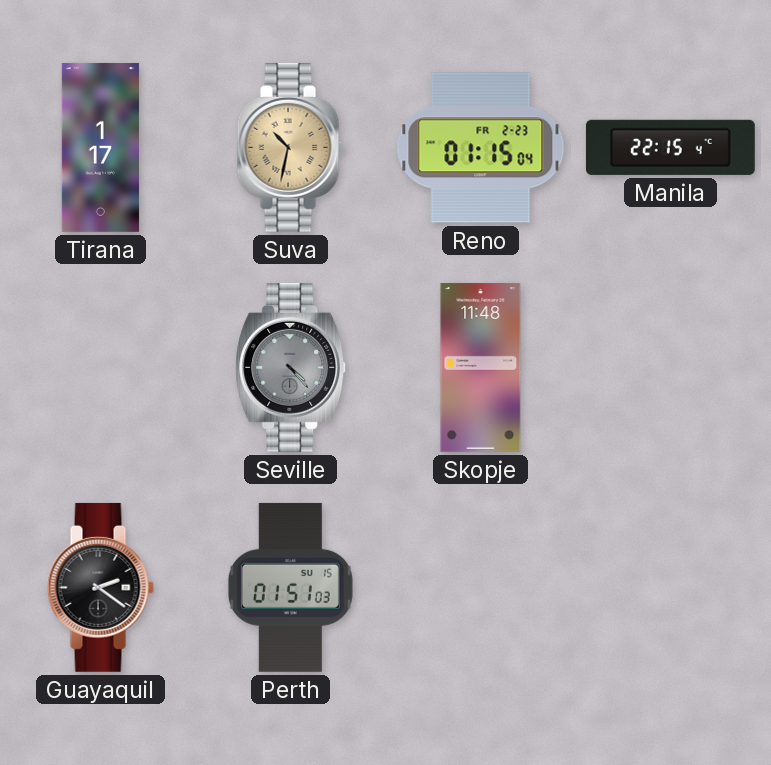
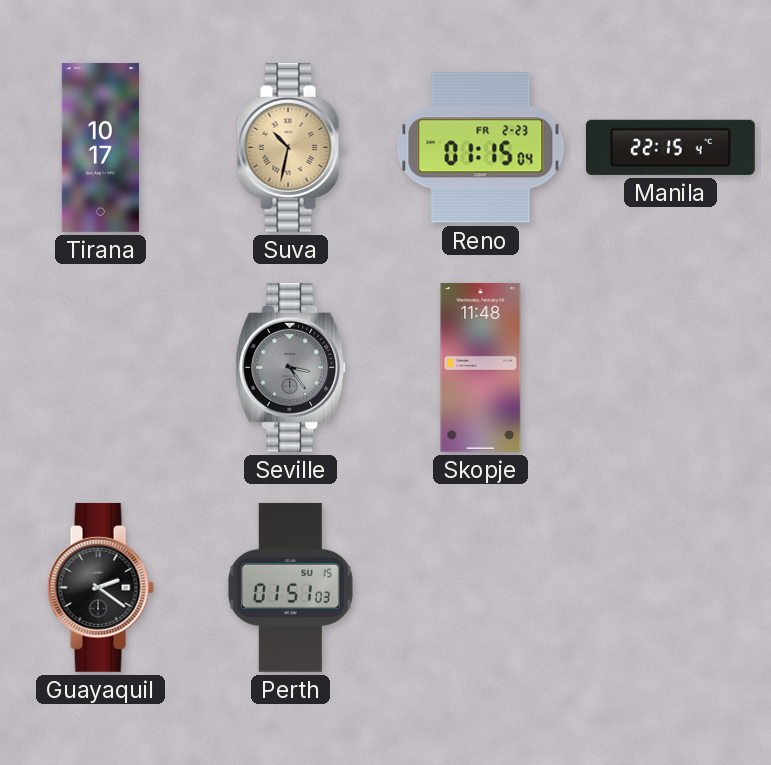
Tirana: 1:17 -> 10:17 (100, 147)
Seville: 4:23 -> 3:24 (291, 367)
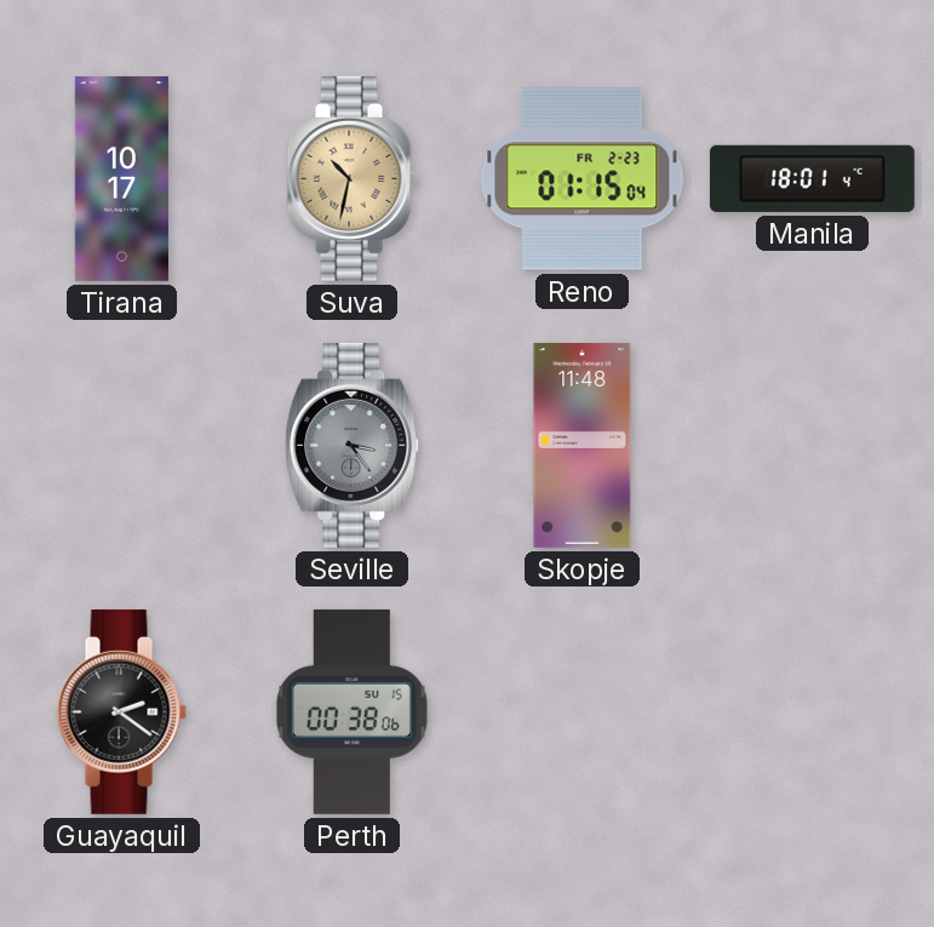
Manila: 22:15 -> 18:01 (812, 178)
Perth: 01:51 -> 00:38 (351, 711)
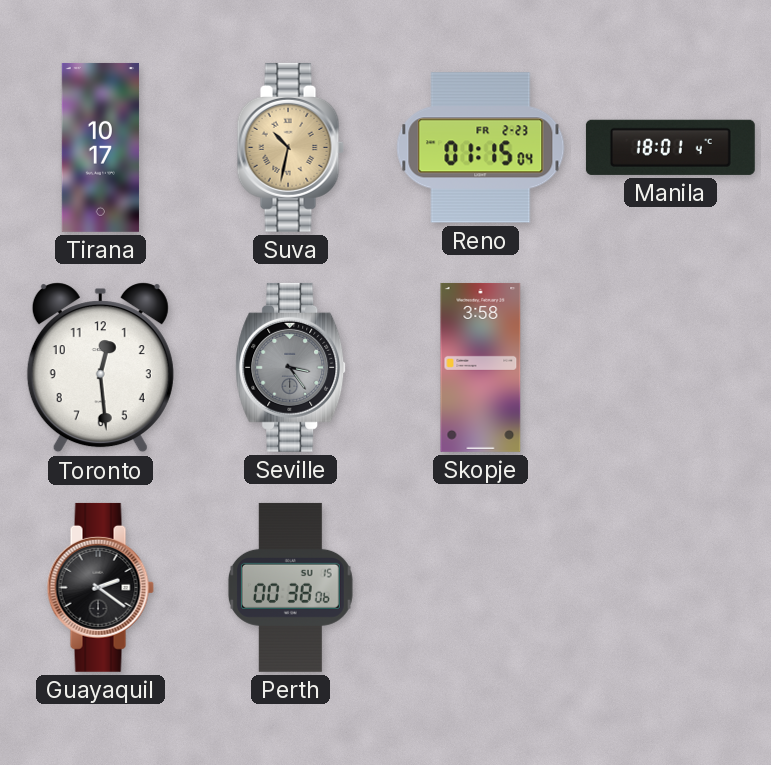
Toronto: none -> 12:29 (100, 368)
Skopje: 11:48 -> 3:58 (481, 367)
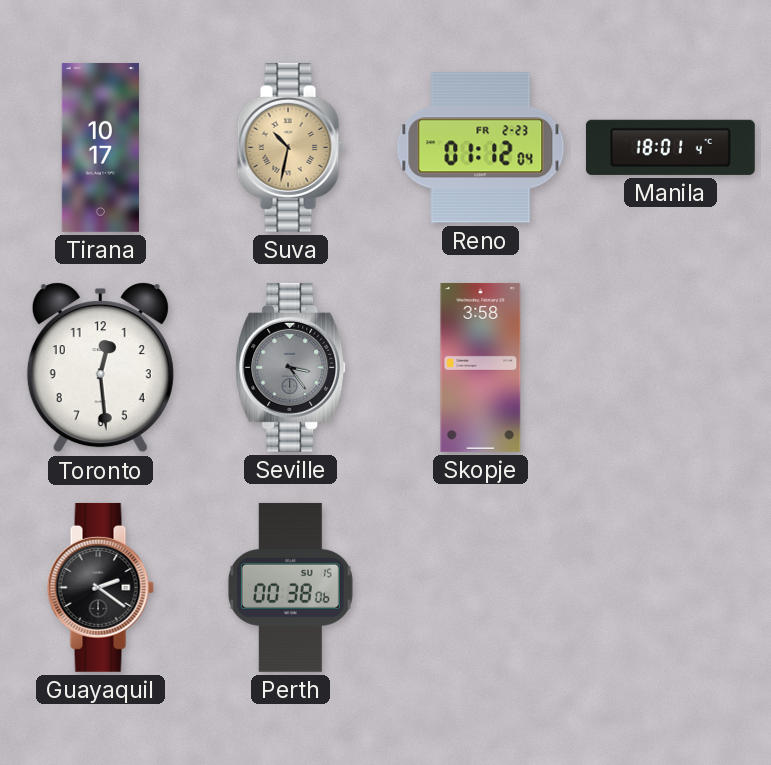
Reno: 01:15 -> 01:12 (481, 148)
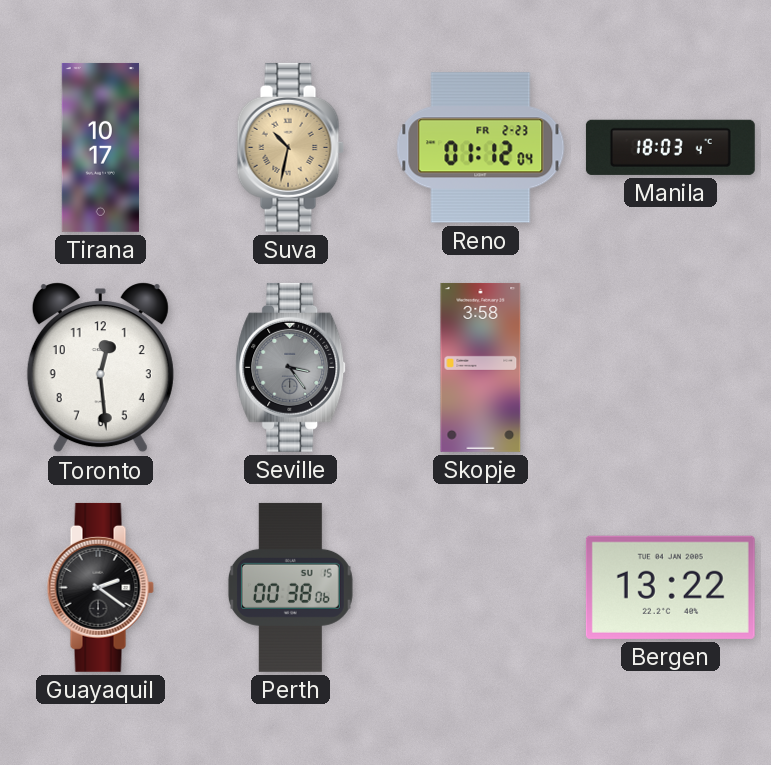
Manila: 18:01 -> 18:03 (670, 147)
Bergen: none -> 13:22 (670, 587)
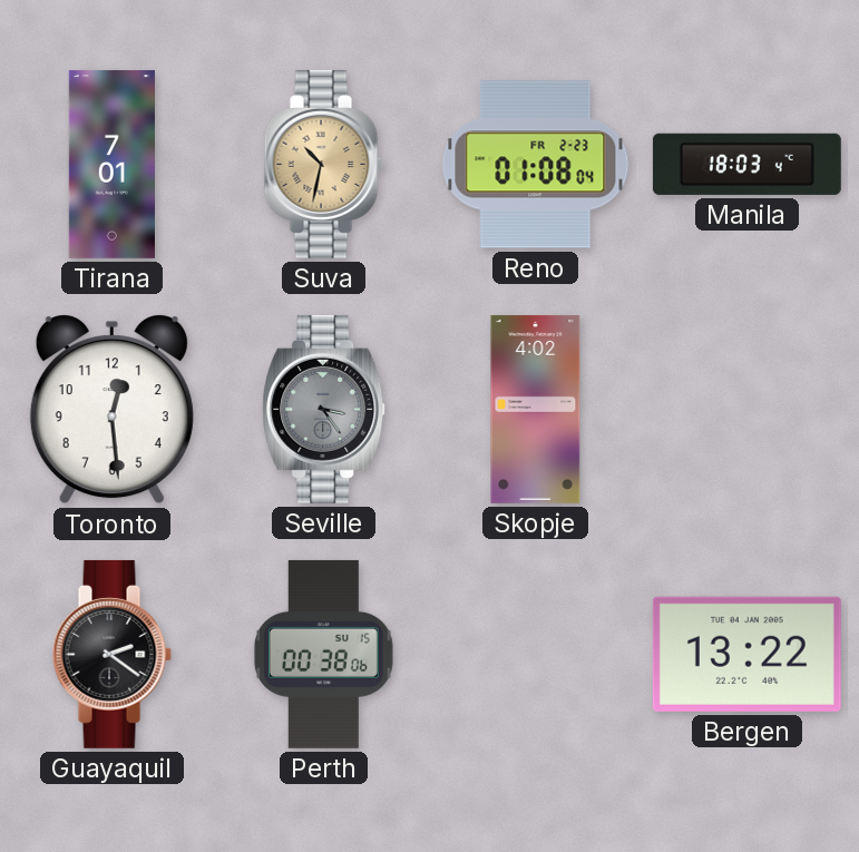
Tirana: 10:17 -> 7:01 (111, 164)
Reno: 01:12 -> 01:08 (536, 165)
Skopje: 3:58 -> 4:02 (536, 409)
